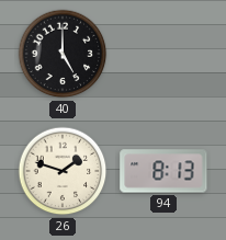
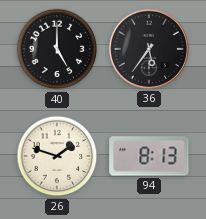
36: none -> 5:36 (149, 49)
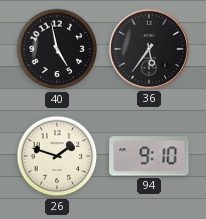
40: 5:00 -> 4:58 (57, 49)
94: 8:13 -> 9:10 (149, 156)
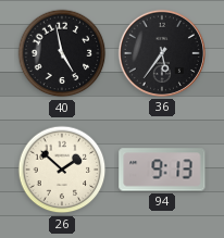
26: 1:48 -> 1:52 (62, 170)
94: 9:10 -> 9:13 (162, 170)
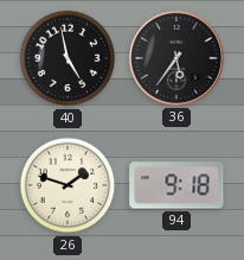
26: 1:52 -> 1:48 (68, 185)
94: 9:13 -> 9:18 (176, 185)
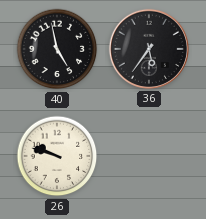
26: 1:48 -> 9:48 (57, 156)
94: 9:18 -> none (176, 185)
